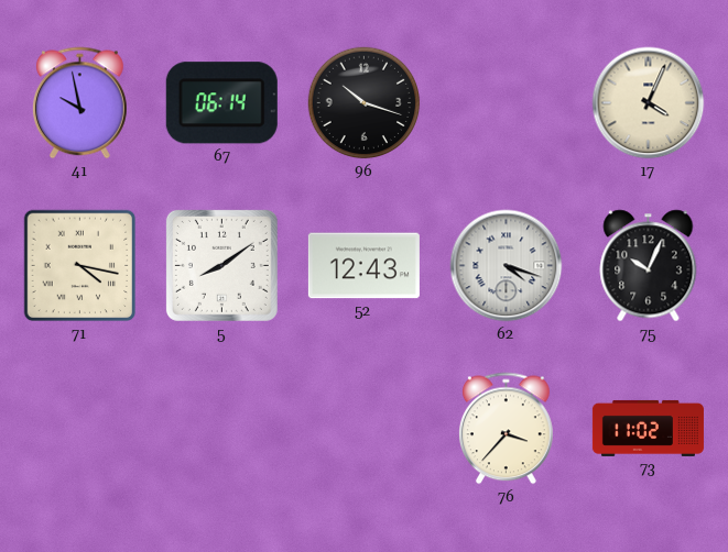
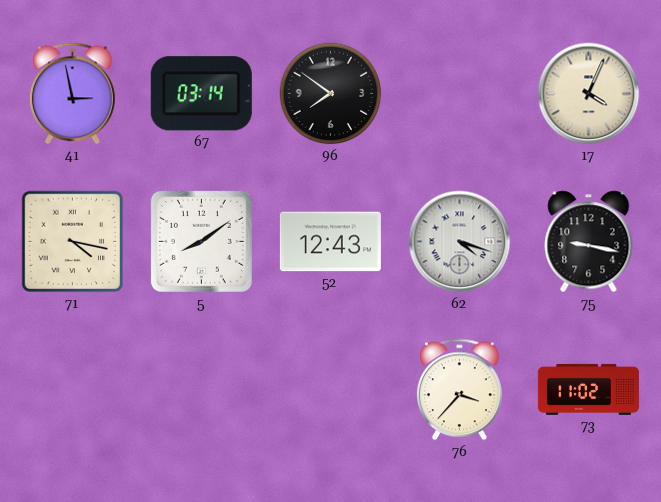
41: 9:58 -> 2:58 (73, 94)
67: 06:14 -> 03:14 (201, 94)
96: 10:18 -> 7:51 (331, 94)
75: 10:04 -> 9:17 (589, 242)
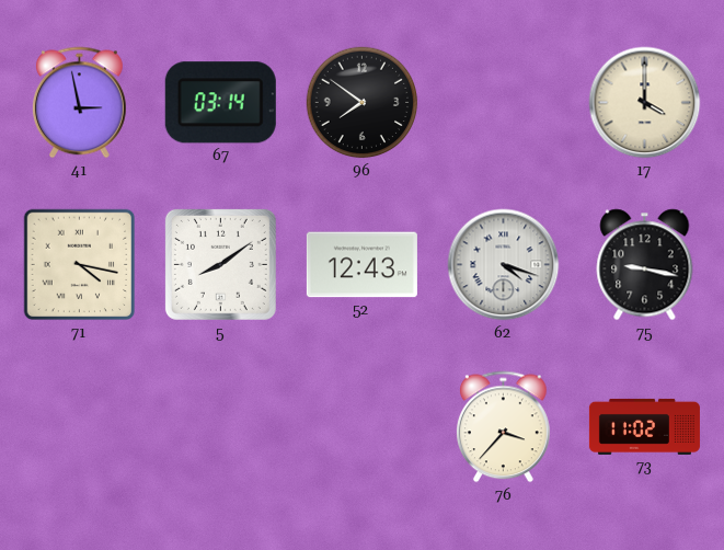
17: 4:04 -> 4:00 (645, 103)
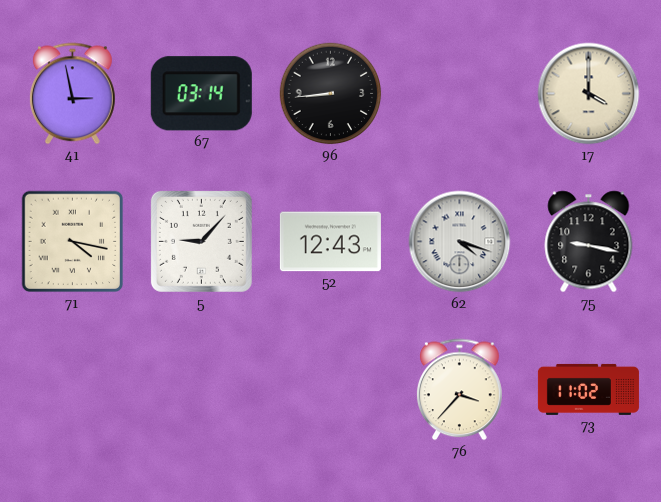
96: 7:51 -> 8:44 (331, 94)
5: 8:09 -> 9:07 (201, 241)
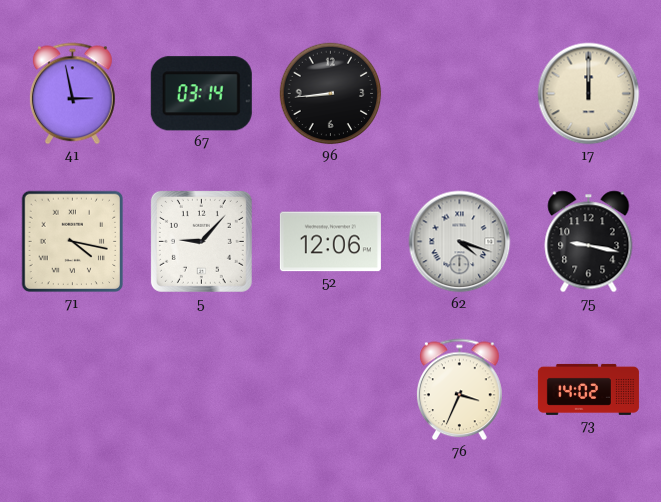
17: 4:00 -> 12:00 (589, 94)
52: 12:43 -> 12:06 (330, 242)
76: 3:37 -> 3:34 (460, 390)
73: 11:02 -> 14:02 (588, 389)
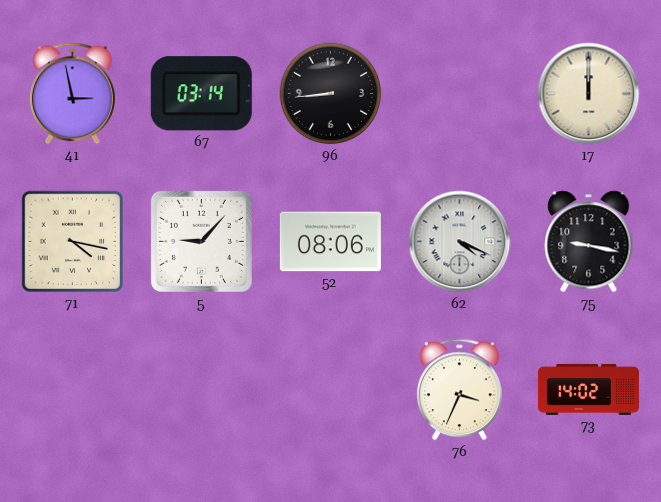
52: 12:06 -> 08:06 (330, 242)
62: 4:18 -> 4:19 (460, 242)
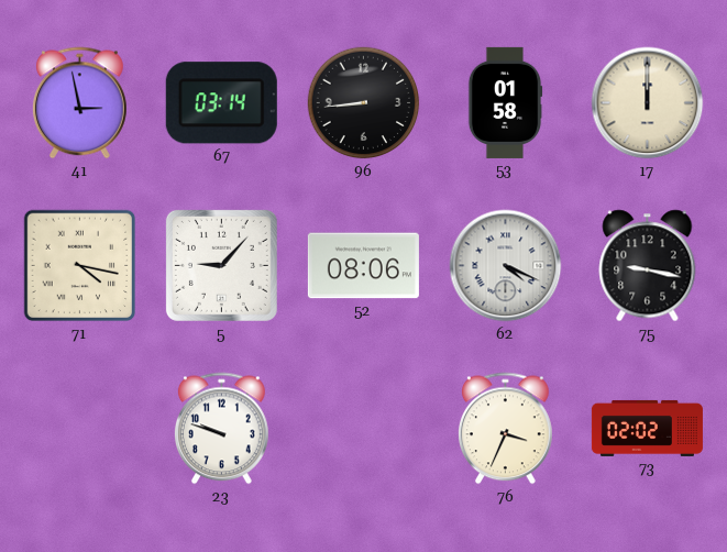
53: none -> 01:58 (505, 102)
23: none -> 9:48 (222, 429)
73: 14:02 -> 02:02 (647, 428)
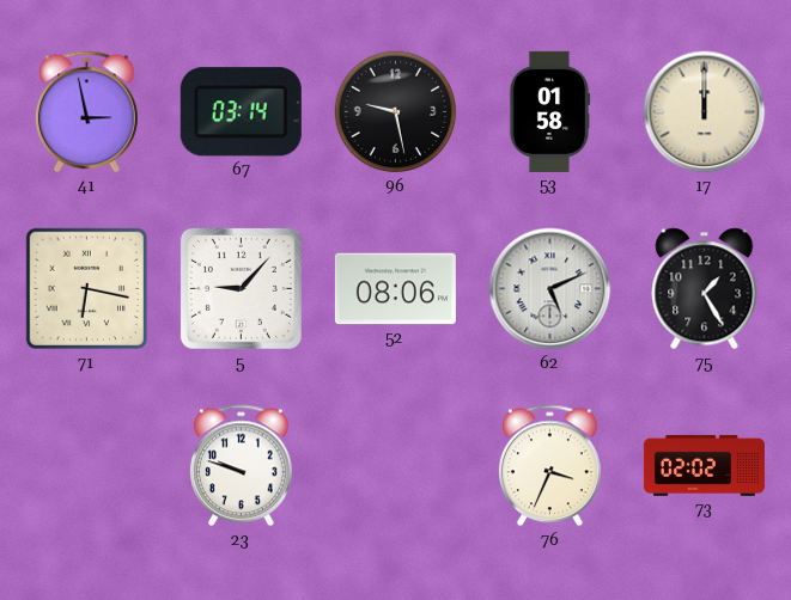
96: 8:44 -> 9:28 (396, 112)
71: 4:17 -> 6:17 (87, 289)
62: 4:19 -> 5:11 (550, 289)
75: 9:17 -> 1:25 (705, 289)
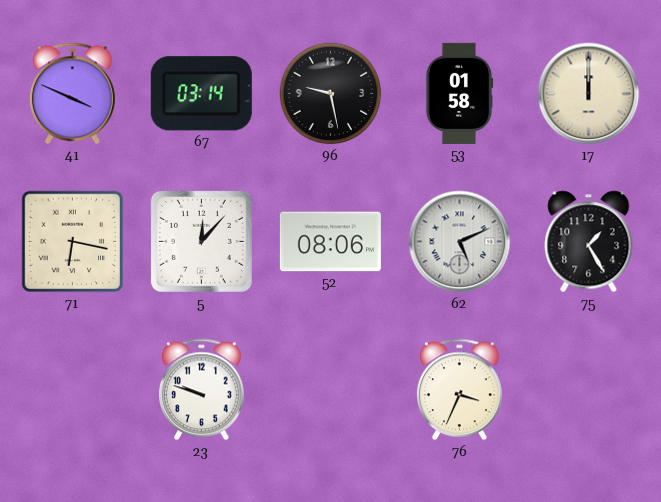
41: 2:58 -> 3:49 (73, 94)
5: 9:07 -> 12:07 (201, 241)
73: 02:02 -> none (704, 465)
